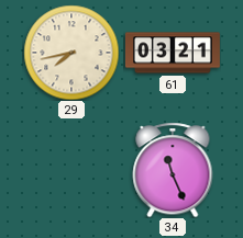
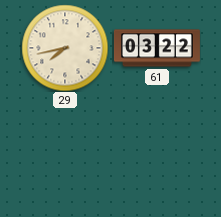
61: 03:21 -> 03:22 (157, 48)
34: 11:26 -> none (173, 170)
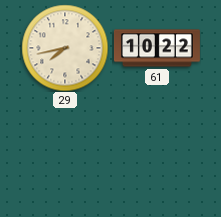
61: 03:22 -> 10:22 (157, 48)
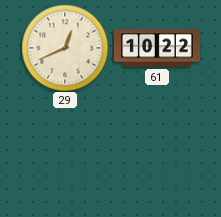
29: 7:43 -> 12:41 (65, 48)
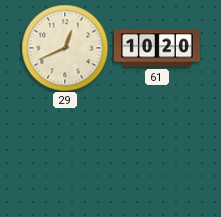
61: 10:22 -> 10:20 (157, 48)
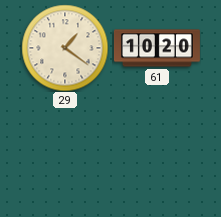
29: 12:41 -> 1:21 (65, 48)
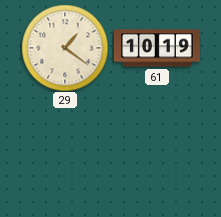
61: 10:20 -> 10:19 (157, 48)
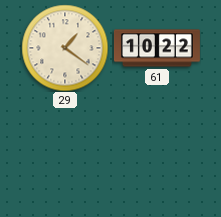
61: 10:19 -> 10:22 (157, 48)
